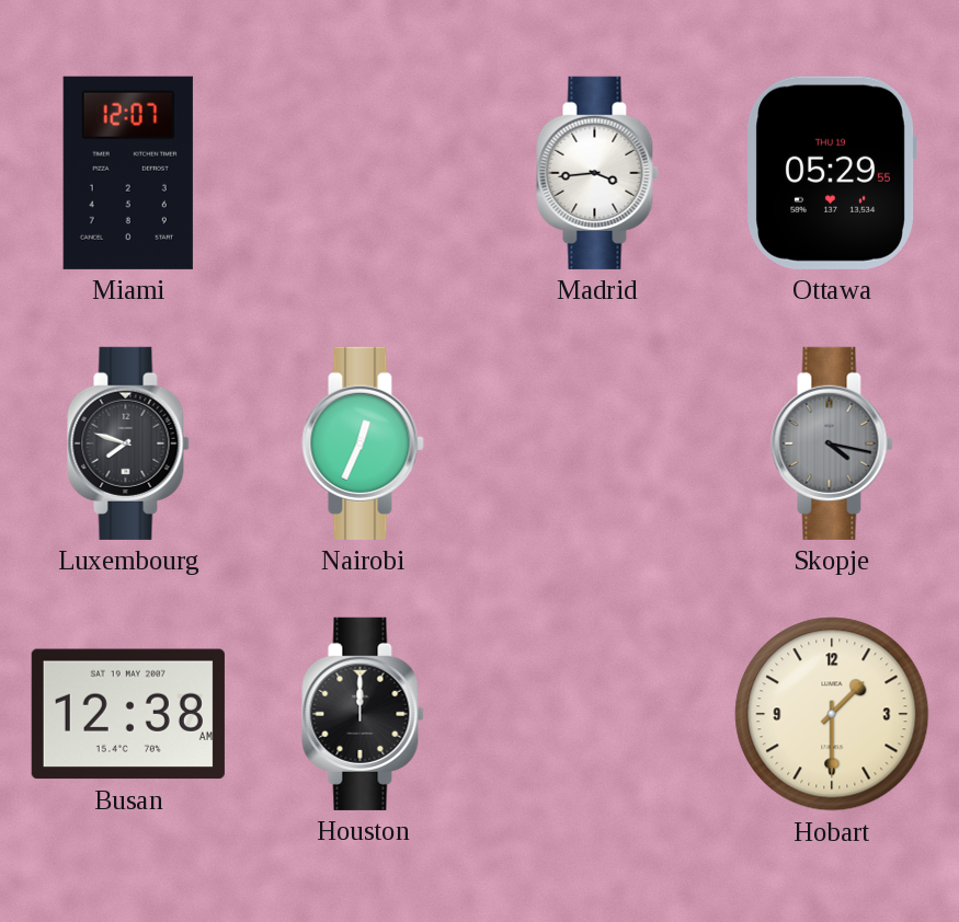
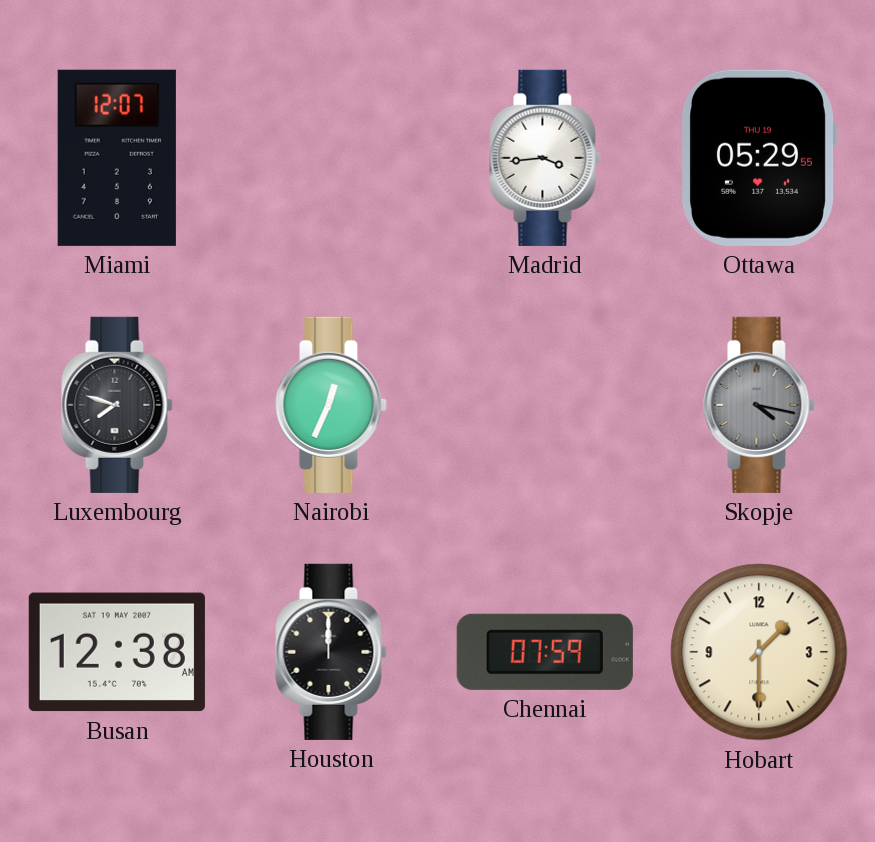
Chennai: none -> 07:59 (545, 652)
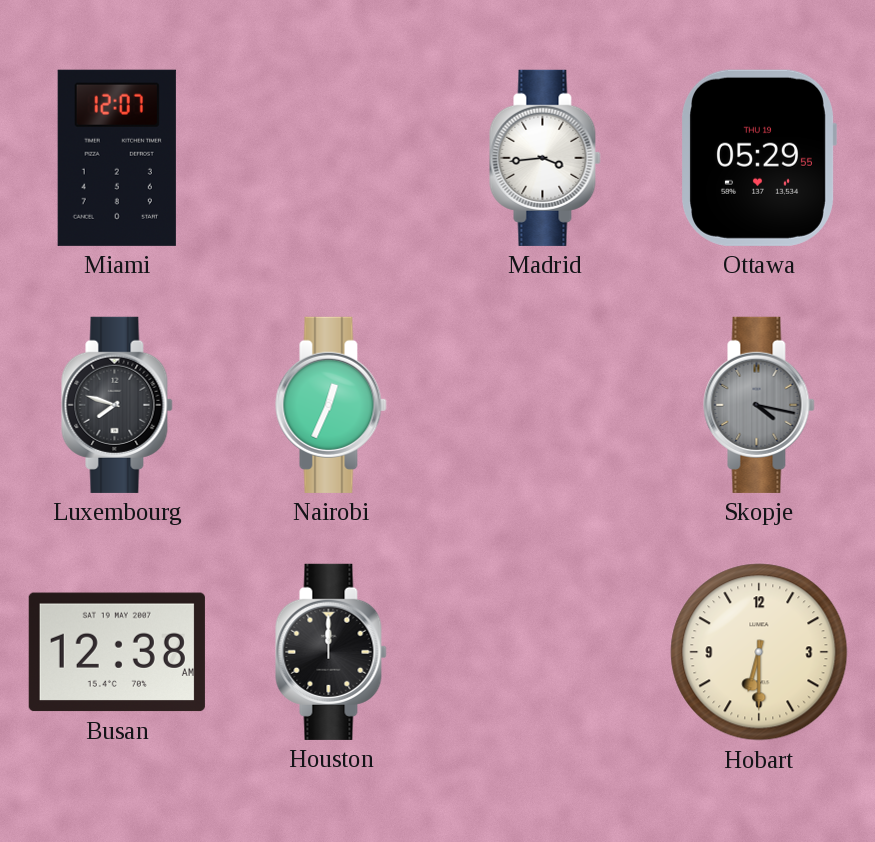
Chennai: 07:59 -> none (545, 652)
Hobart: 1:30 -> 6:30 (759, 652)
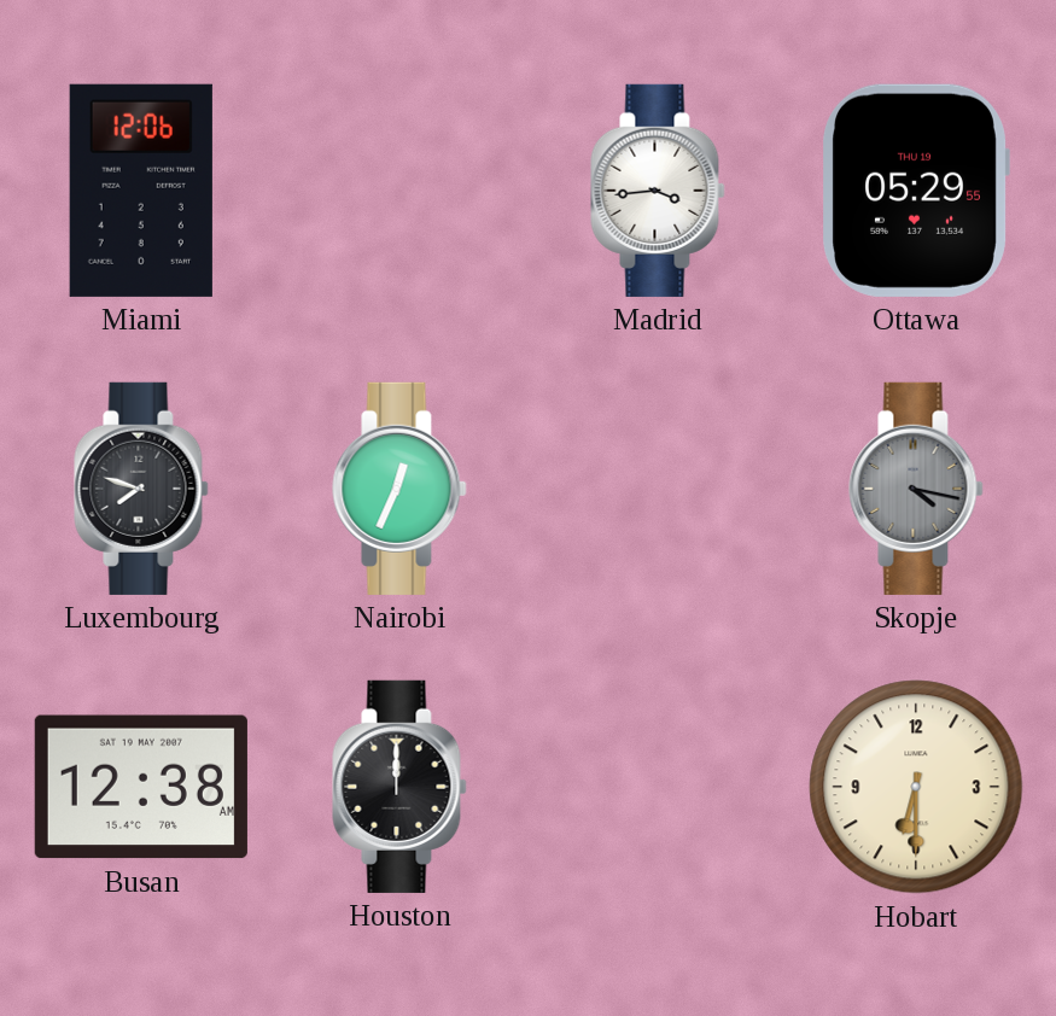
Miami: 12:07 -> 12:06 (141, 191)
